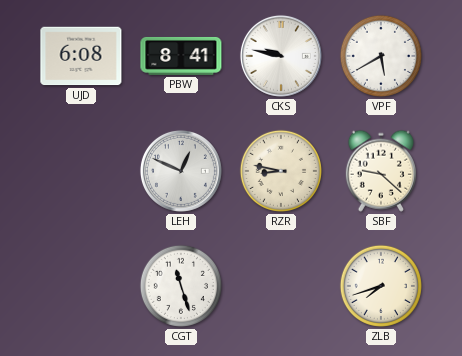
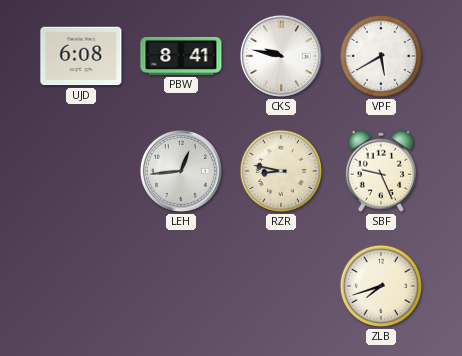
LEH: 12:49 -> 12:44 (181, 171)
SBF: 9:22 -> 9:26 (381, 171)
CGT: 11:27 -> none (181, 286)
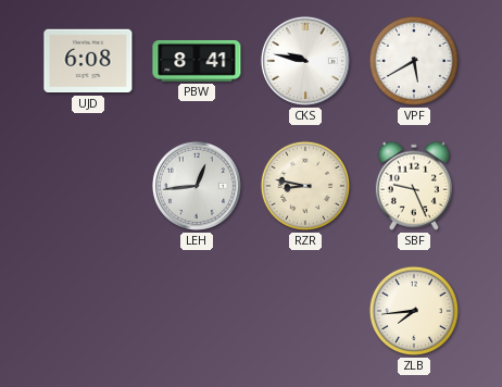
ZLB: 7:42 -> 7:44 (414, 311)
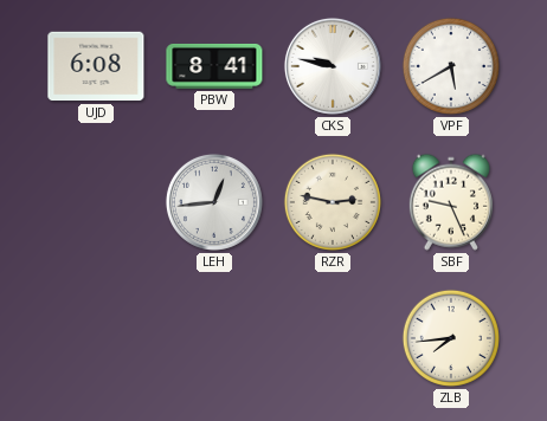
RZR: 8:47 -> 2:47 (333, 202)
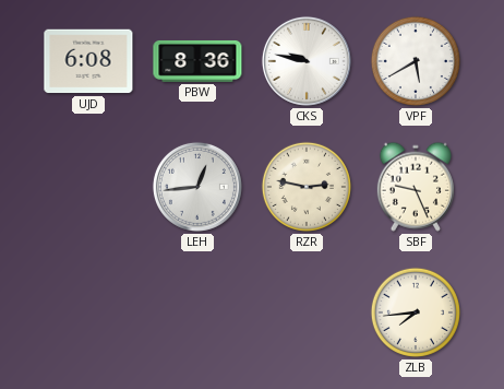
PBW: 8:41 -> 8:36 (197, 61)
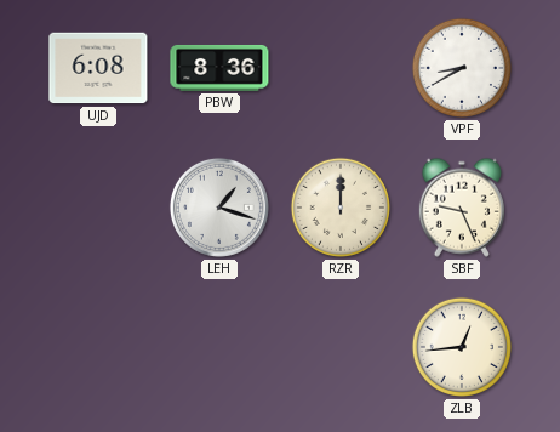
CKS: 9:47 -> none (307, 61)
VPF: 5:40 -> 8:40 (462, 68)
LEH: 12:44 -> 1:18 (219, 208)
RZR: 2:47 -> 12:00 (341, 208)
ZLB: 7:44 -> 12:44 (462, 347)
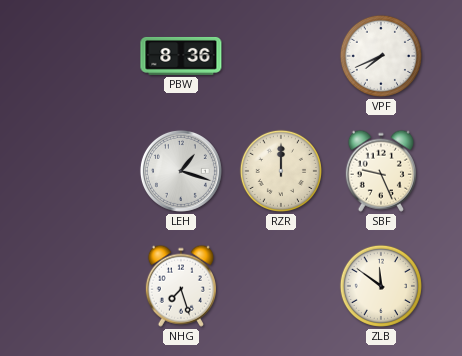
UJD: 6:08 -> none (98, 68)
VPF: 8:40 -> 7:41 (381, 56)
NHG: none -> 7:27 (181, 286)
ZLB: 12:44 -> 11:51 (381, 286)
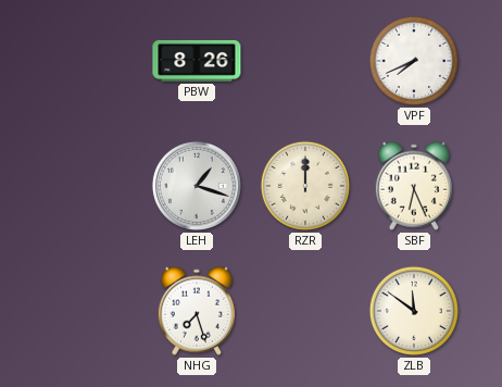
PBW: 8:36 -> 8:26 (197, 61)
SBF: 9:26 -> 6:26 (414, 186)
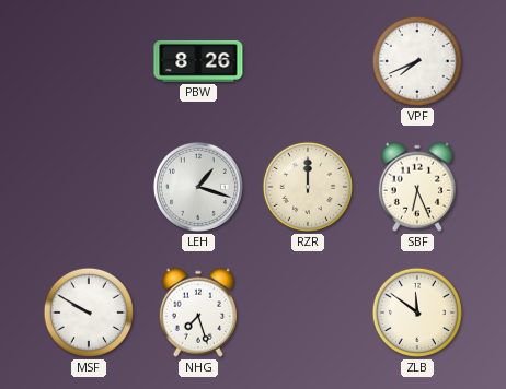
MSF: none -> 9:50 (89, 313)
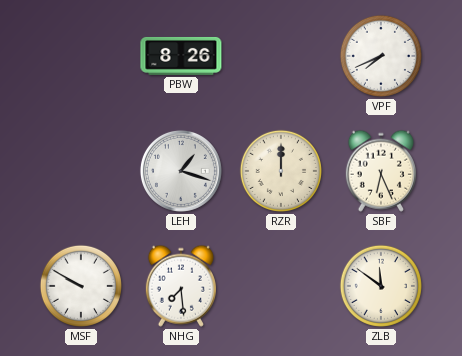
NHG: 7:27 -> 7:29 (181, 286)
